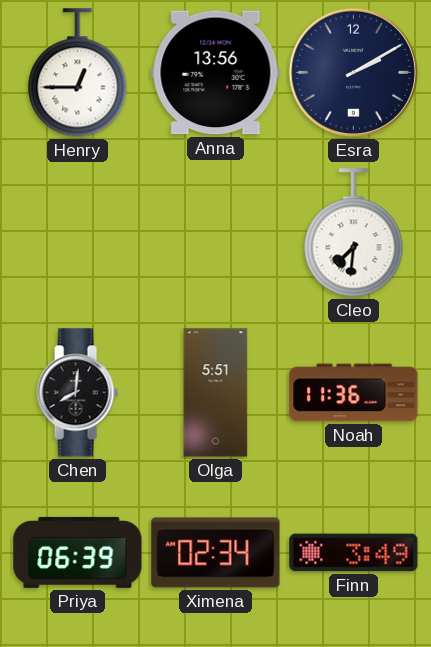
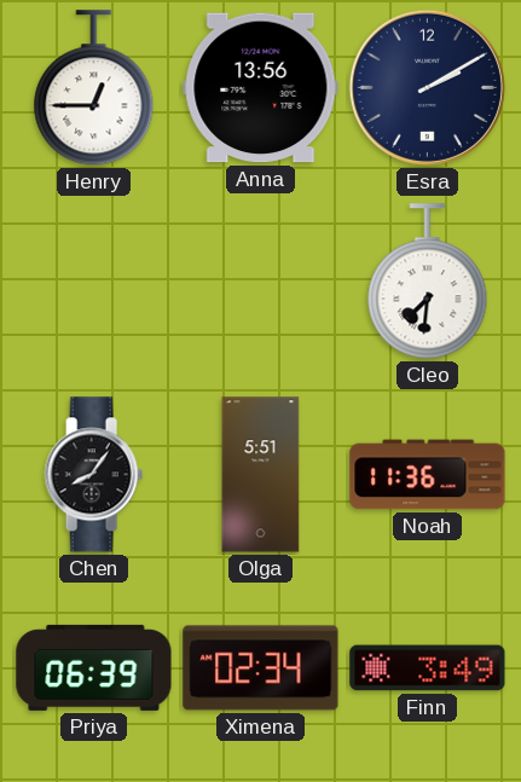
Chen: 8:01 -> 8:06 (93, 475)
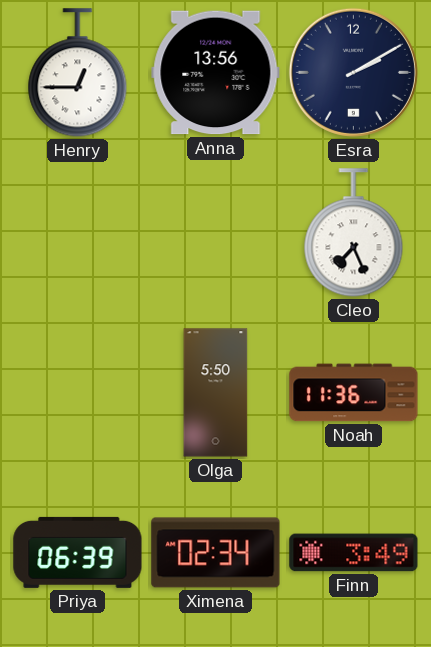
Cleo: 7:31 -> 7:26 (354, 233)
Chen: 8:06 -> none (93, 475)
Olga: 5:51 -> 5:50 (216, 393)
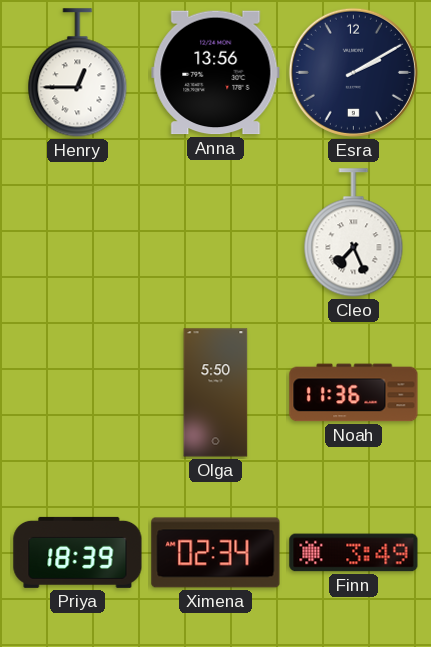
Priya: 06:39 -> 18:39 (78, 552)
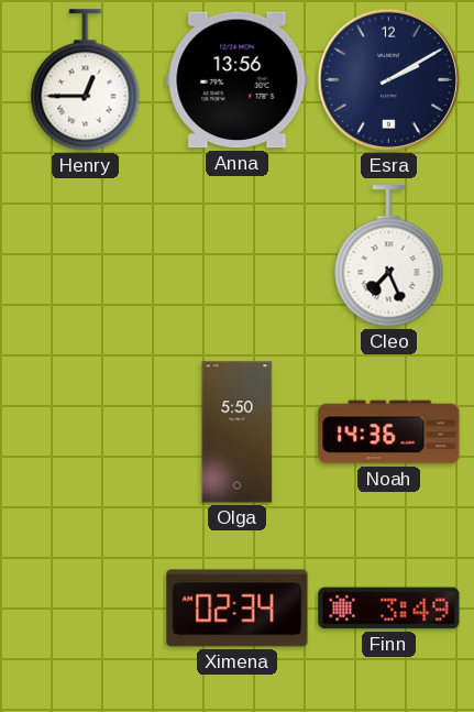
Noah: 11:36 -> 14:36 (389, 432)
Priya: 18:39 -> none (78, 552)
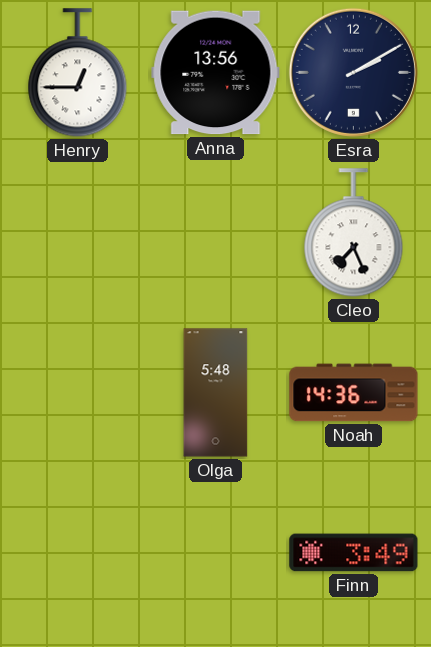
Olga: 5:50 -> 5:48 (216, 393)
Ximena: 02:34 -> none (238, 609)
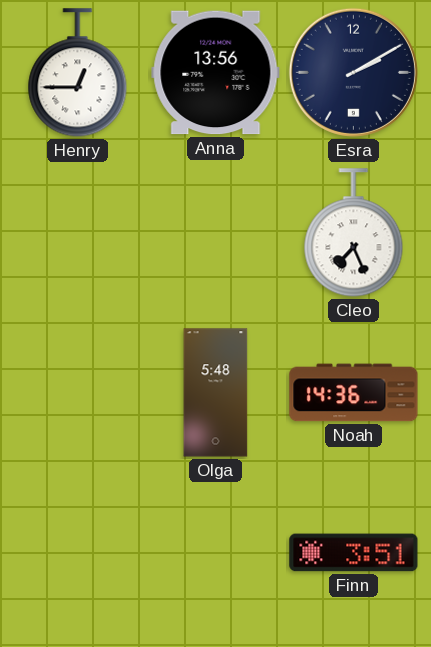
Finn: 3:49 -> 3:51 (354, 553)
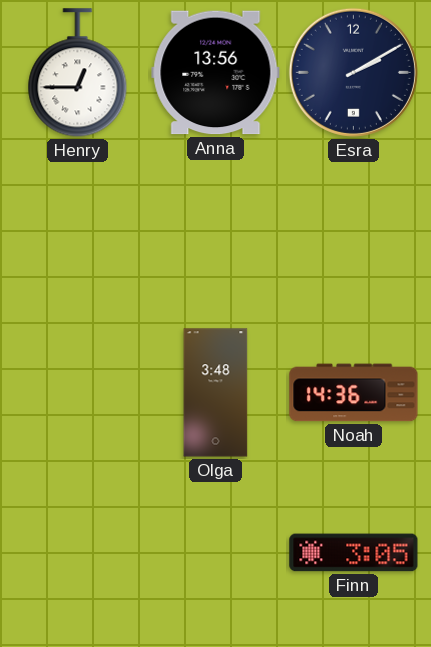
Cleo: 7:26 -> none (354, 233)
Olga: 5:48 -> 3:48 (216, 393)
Finn: 3:51 -> 3:05 (354, 553)
